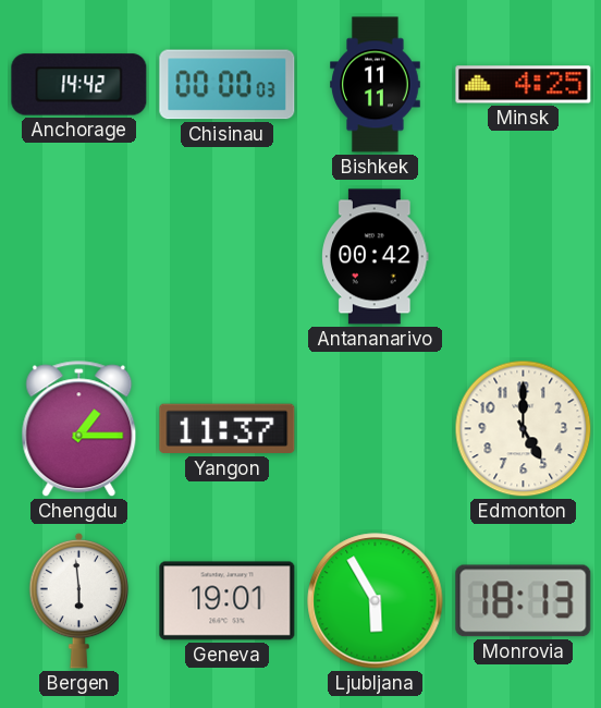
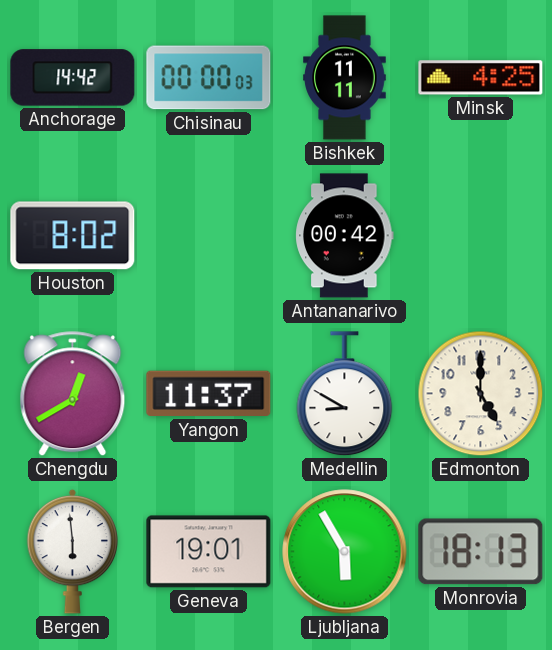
Houston: none -> 8:02 (73, 236)
Chengdu: 1:15 -> 12:40 (73, 394)
Medellin: none -> 8:50 (345, 394)
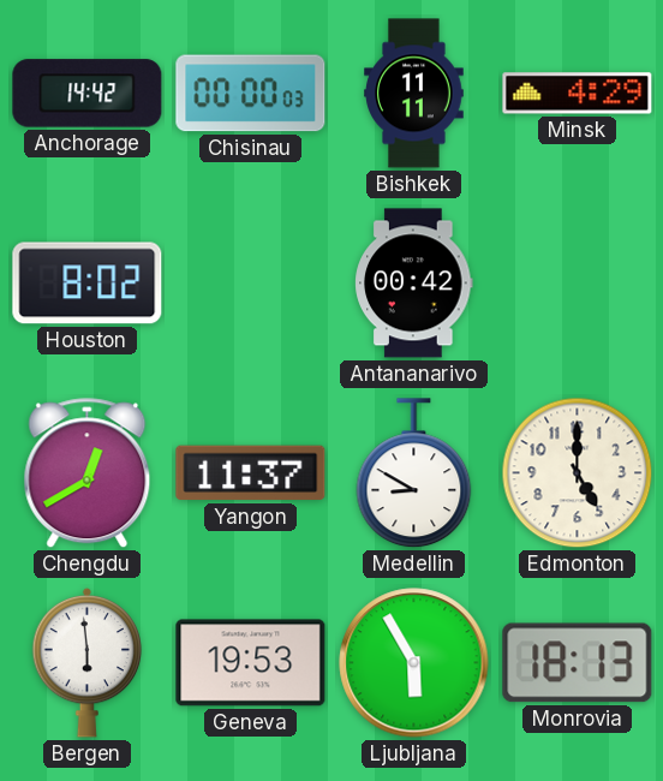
Minsk: 4:25 -> 4:29 (578, 94)
Geneva: 19:01 -> 19:53 (251, 663)
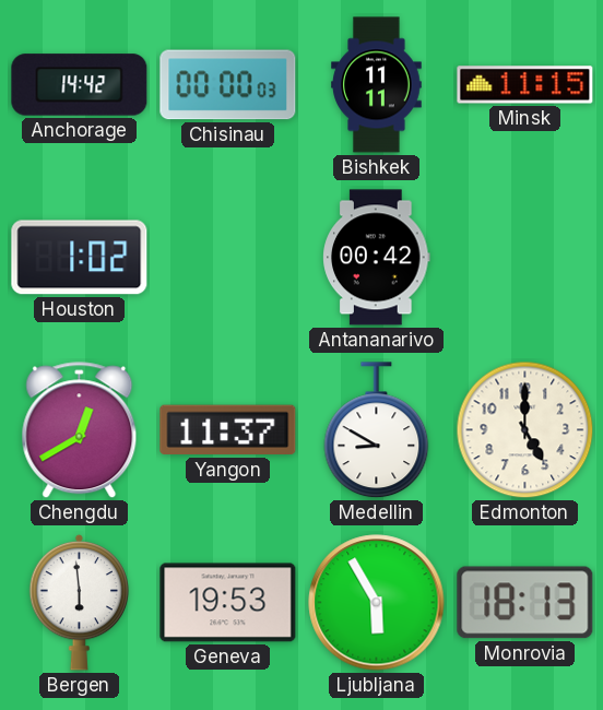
Minsk: 4:29 -> 11:15 (525, 85)
Houston: 8:02 -> 1:02 (80, 258)
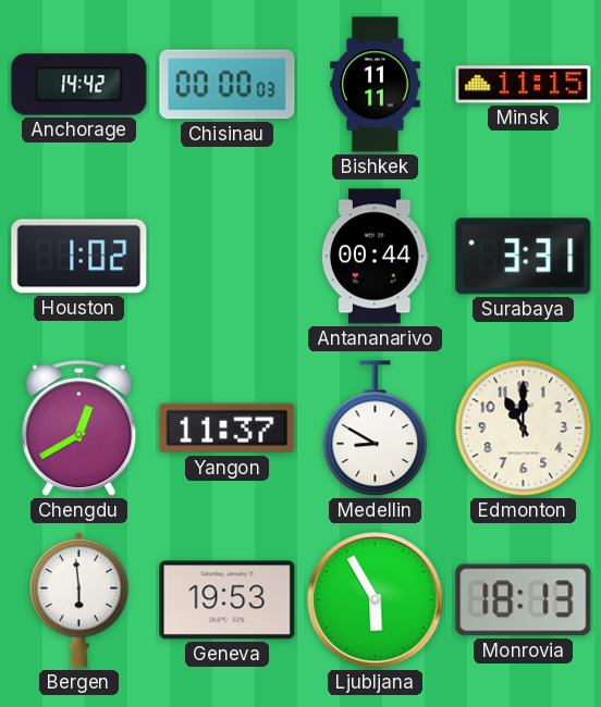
Antananarivo: 00:42 -> 00:44 (376, 257)
Surabaya: none -> 3:31 (524, 257)
Edmonton: 5:00 -> 11:00 (524, 429)
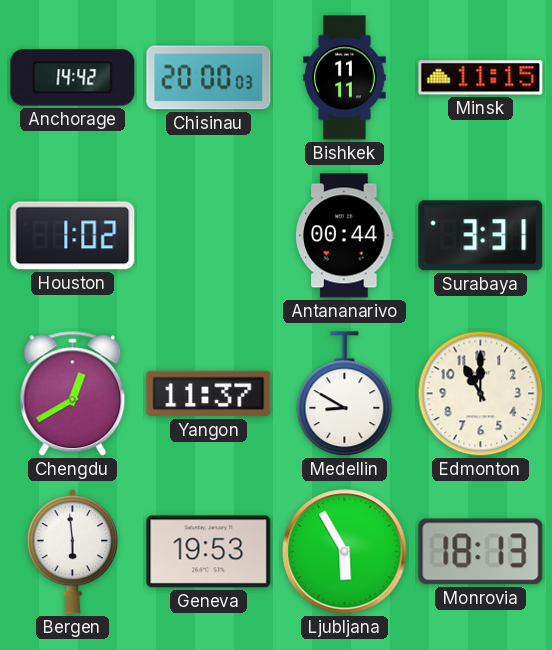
Chisinau: 00:00 -> 20:00 (209, 78)
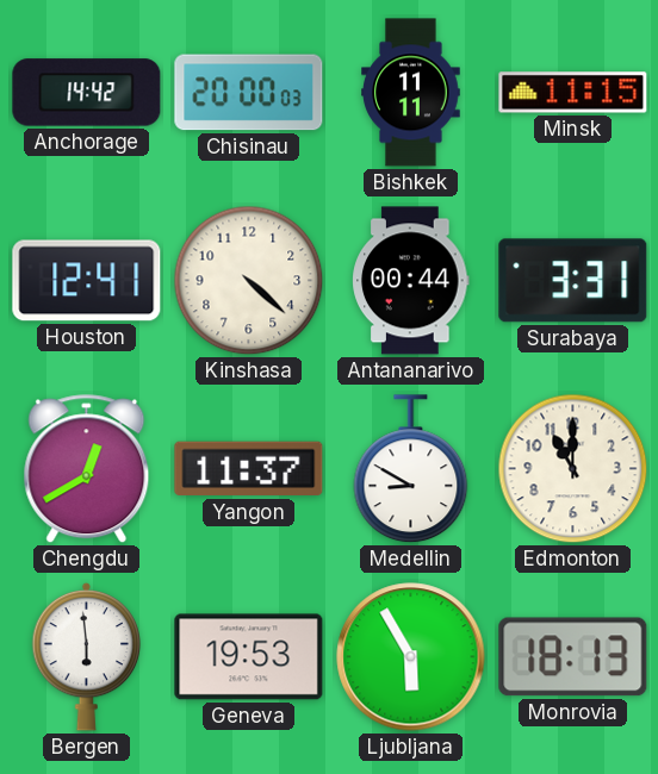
Houston: 1:02 -> 12:41 (87, 281)
Kinshasa: none -> 4:22 (249, 281)
